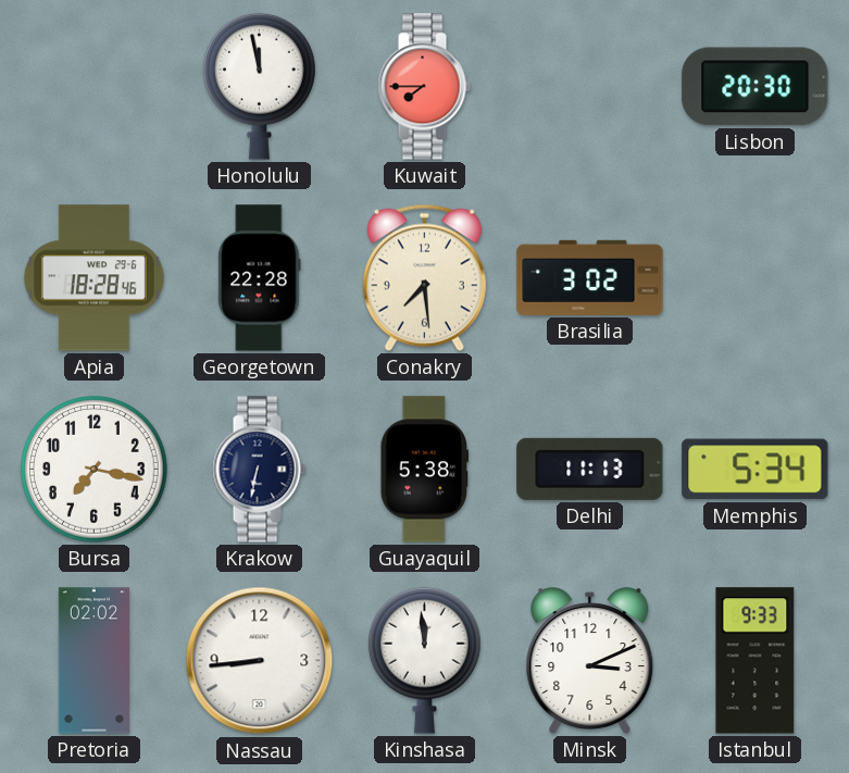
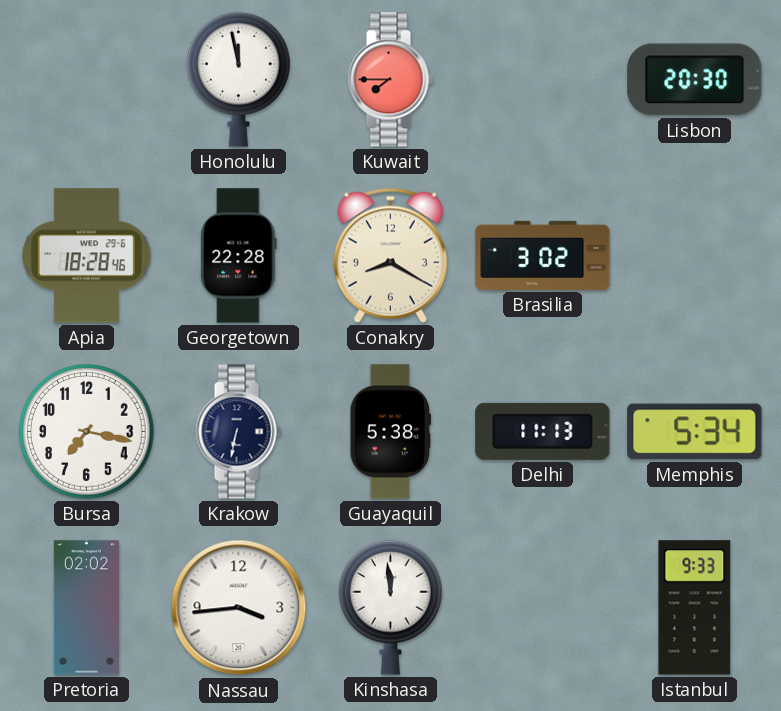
Conakry: 7:29 -> 8:20 (390, 255)
Nassau: 8:44 -> 3:44 (239, 608)
Minsk: 3:11 -> none (590, 661)
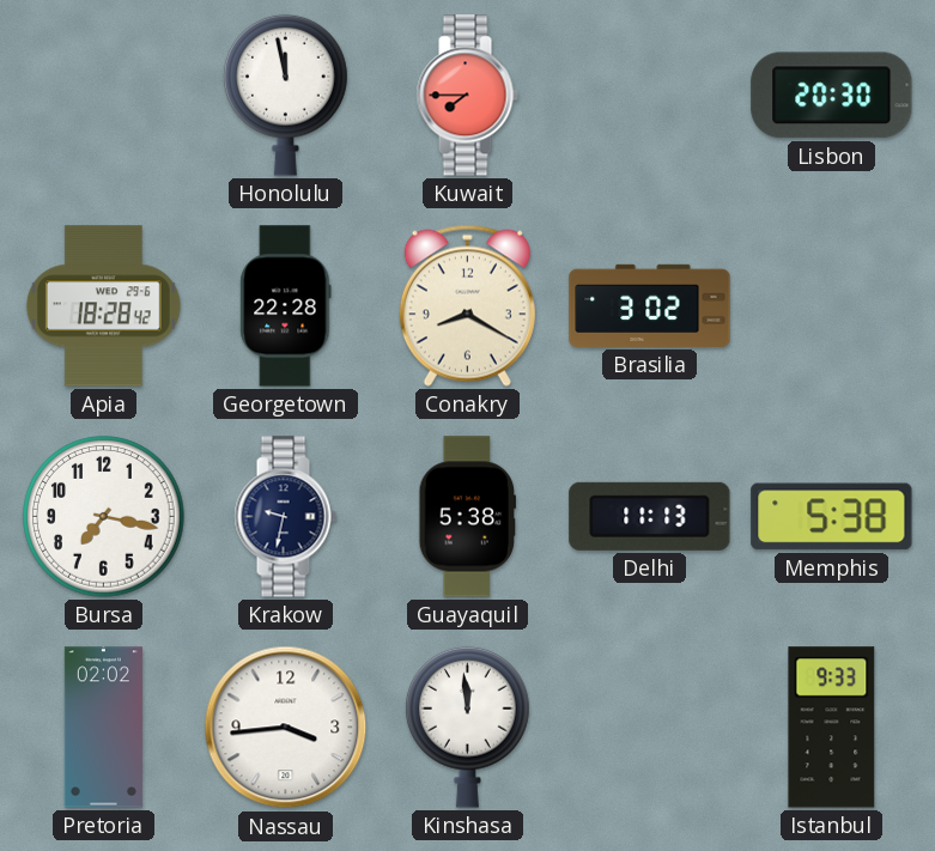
Apia: 18:28:46 -> 18:28:42 (103, 306)
Krakow: 6:32 -> 9:32 (285, 517)
Memphis: 5:34 -> 5:38 (832, 517)
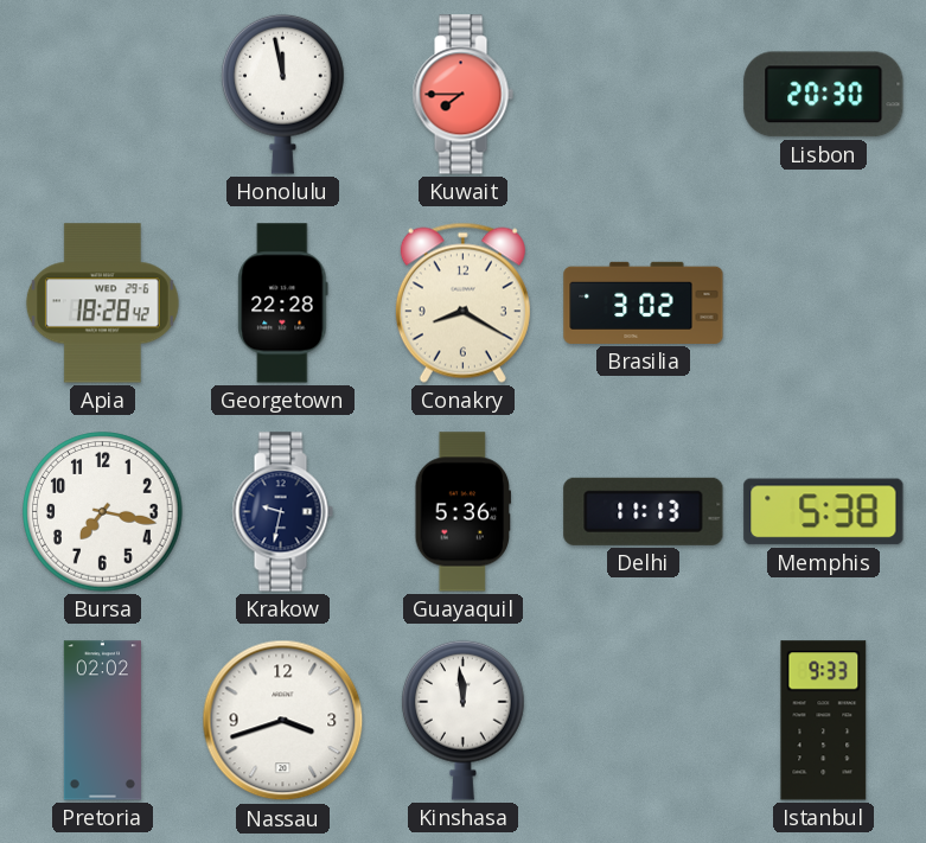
Guayaquil: 5:38 -> 5:36 (464, 512)
Nassau: 3:44 -> 3:42 (283, 721)
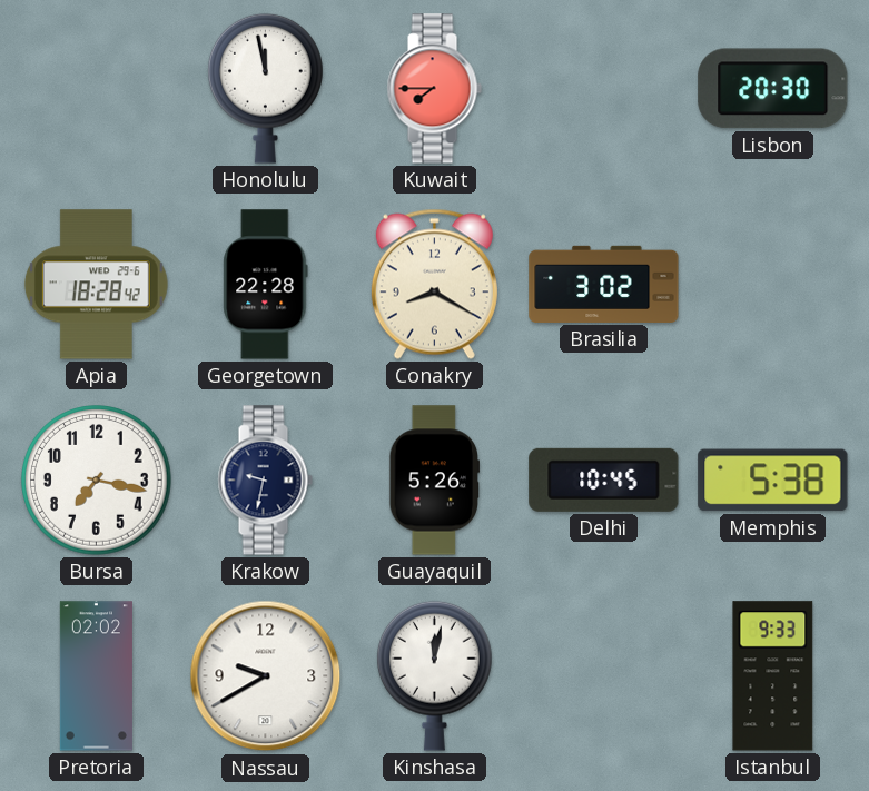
Guayaquil: 5:36 -> 5:26 (435, 481)
Delhi: 11:13 -> 10:45 (604, 479)
Nassau: 3:42 -> 9:40 (266, 676)
Kinshasa: 11:59 -> 12:02 (435, 675)
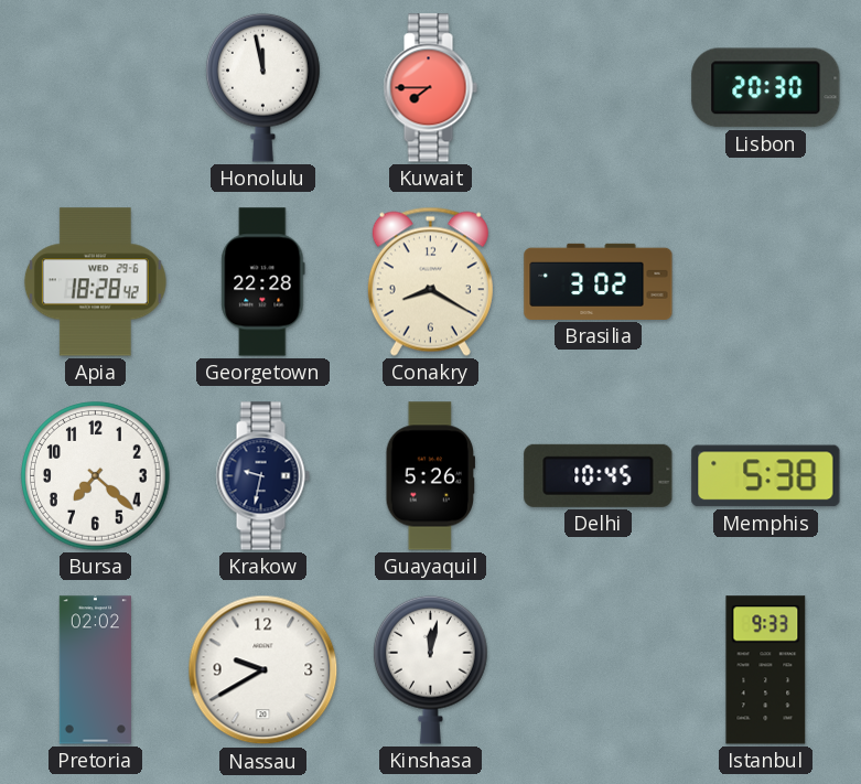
Bursa: 7:17 -> 7:22 (96, 476)
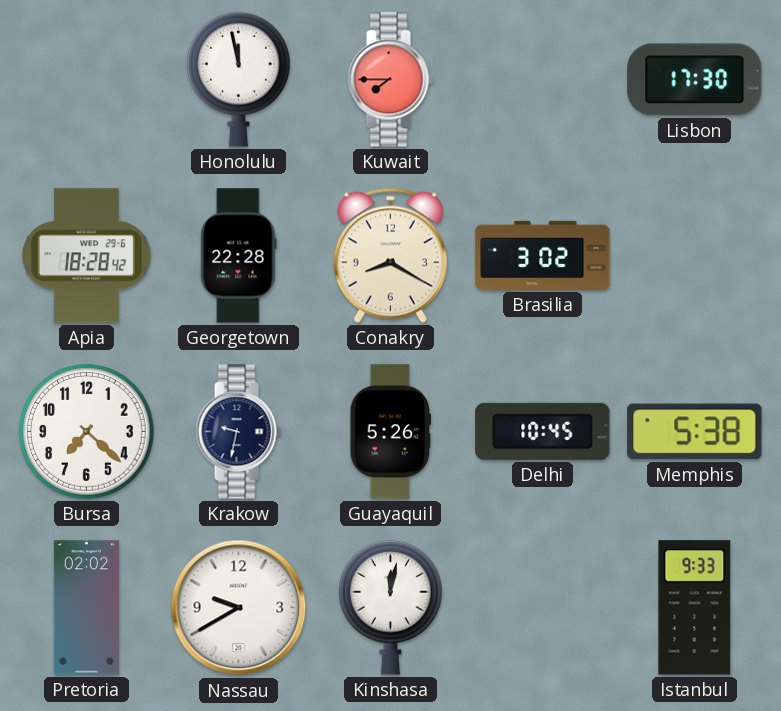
Lisbon: 20:30 -> 17:30 (695, 80)
